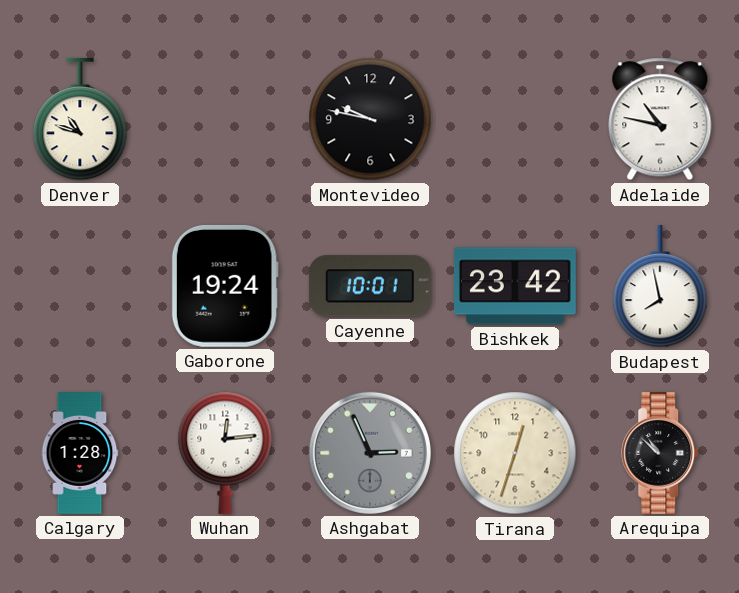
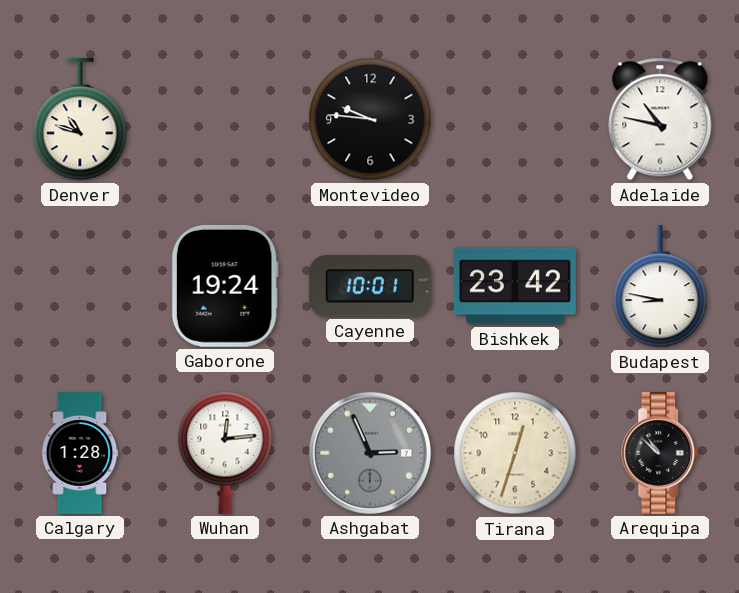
Montevideo: 9:47 -> 9:46 (370, 119)
Budapest: 7:58 -> 8:47 (660, 286)
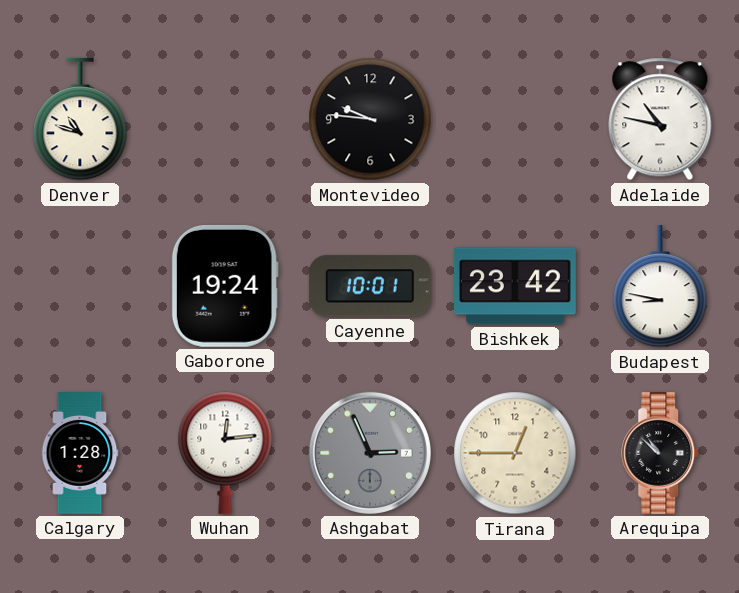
Tirana: 12:33 -> 12:45 (515, 453)
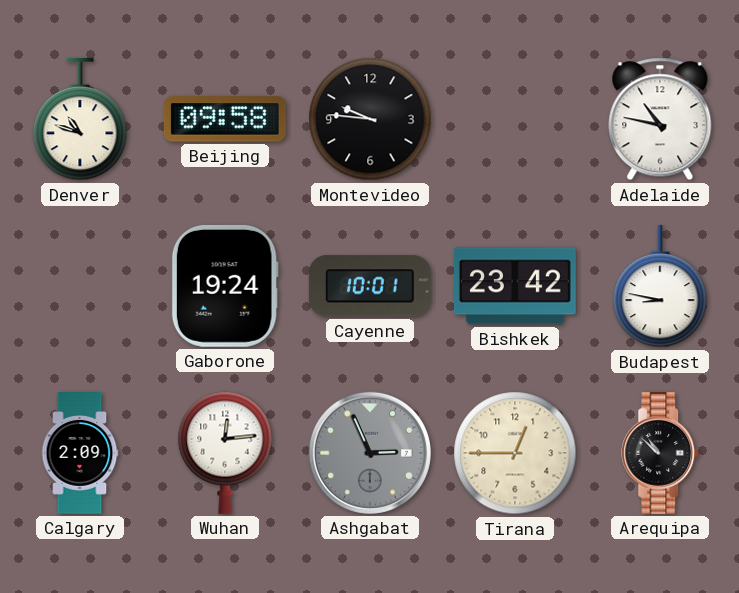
Beijing: none -> 09:58 (225, 119)
Calgary: 1:28 -> 2:09 (80, 454)
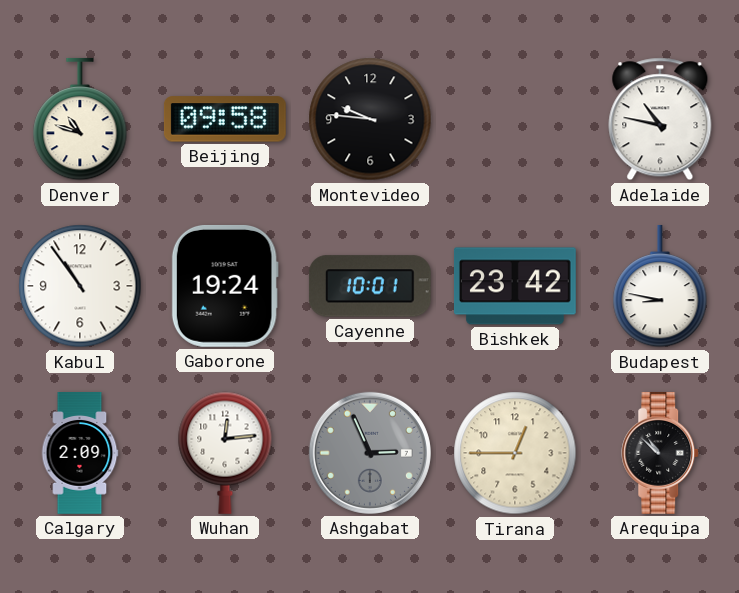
Kabul: none -> 10:54 (80, 286)
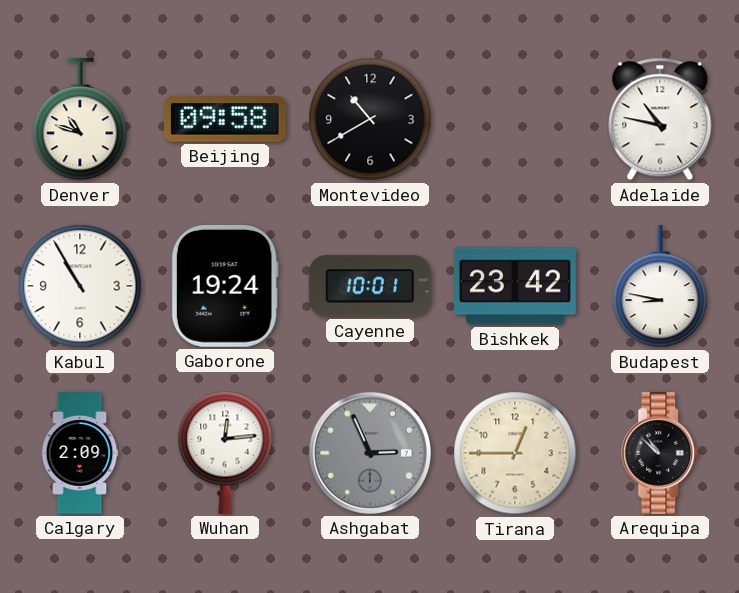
Montevideo: 9:46 -> 10:40 (370, 119)
Kabul: 10:54 -> 10:55 (80, 286)
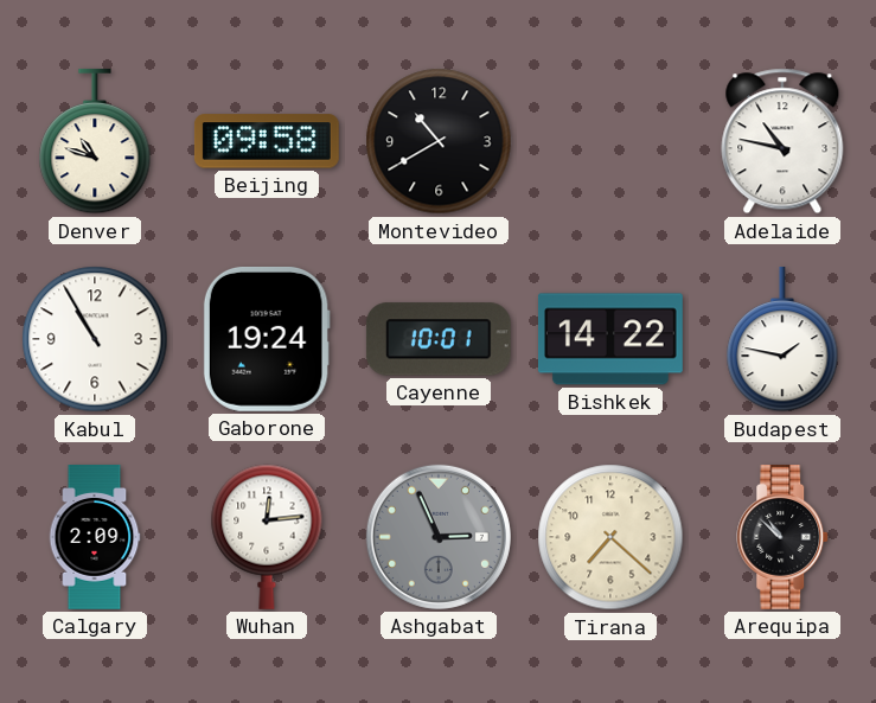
Bishkek: 23:42 -> 14:22 (610, 339)
Budapest: 8:47 -> 1:47 (782, 339)
Tirana: 12:45 -> 7:22 (610, 537)
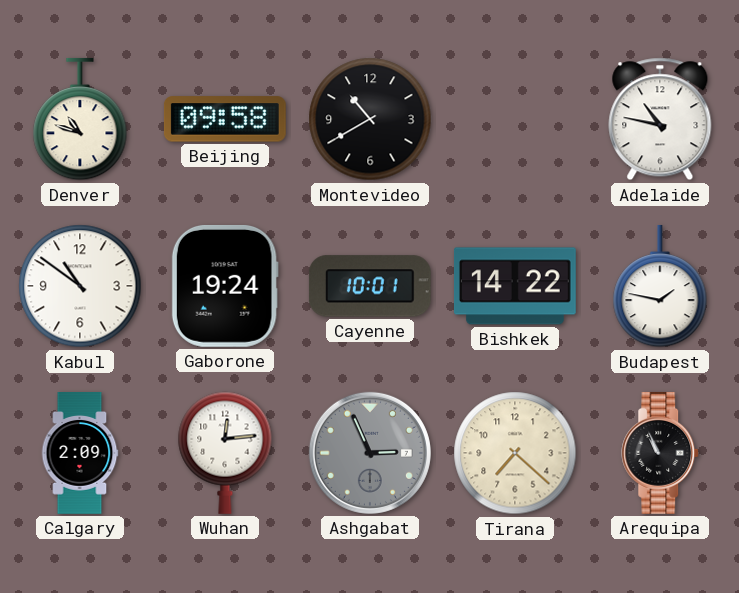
Kabul: 10:55 -> 10:51 (80, 286)
Arequipa: 10:52 -> 10:56 (661, 453)
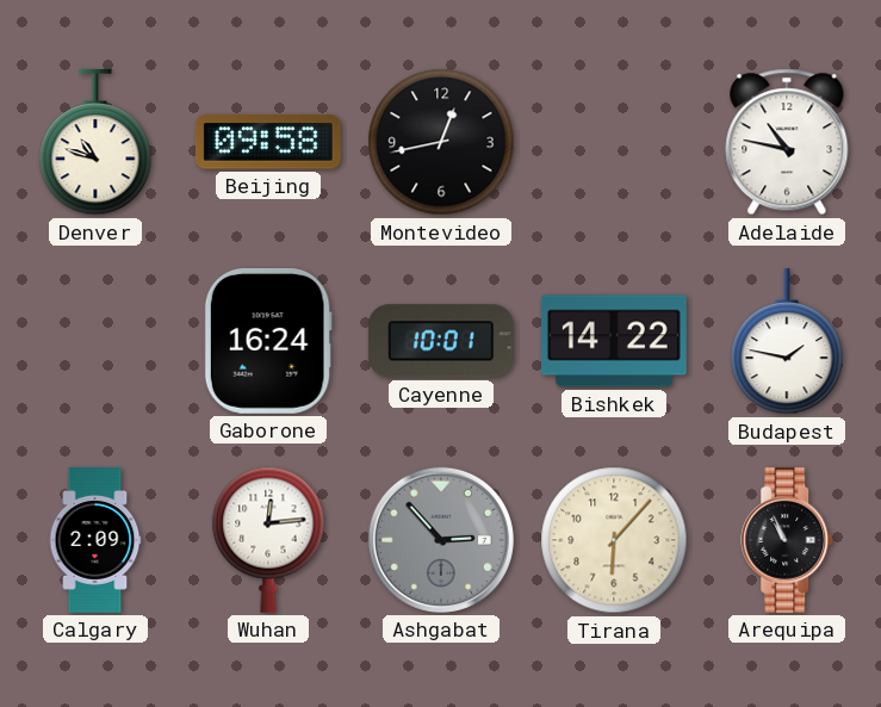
Montevideo: 10:40 -> 12:43 (441, 142)
Kabul: 10:51 -> none (80, 286)
Gaborone: 19:24 -> 16:24 (268, 341)
Ashgabat: 2:56 -> 2:53 (441, 540)
Tirana: 7:22 -> 6:07 (614, 540)
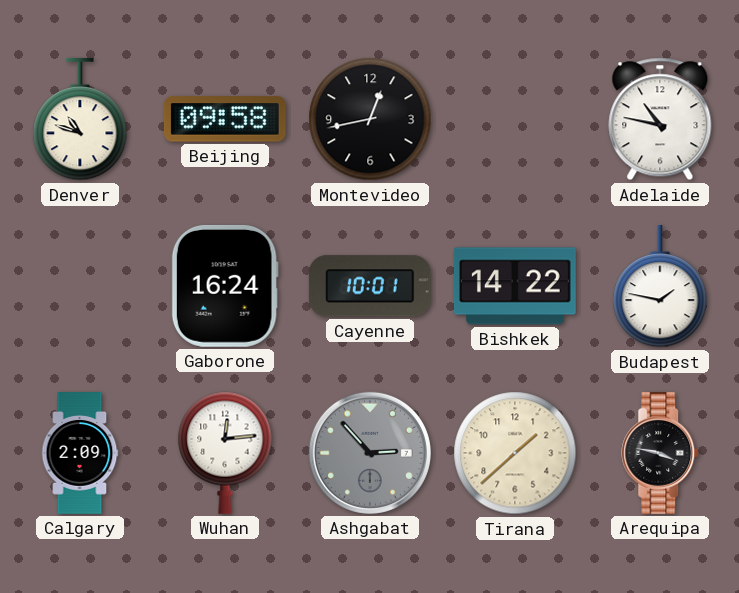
Tirana: 6:07 -> 1:38 (515, 453)
Arequipa: 10:56 -> 3:47 (661, 453)
